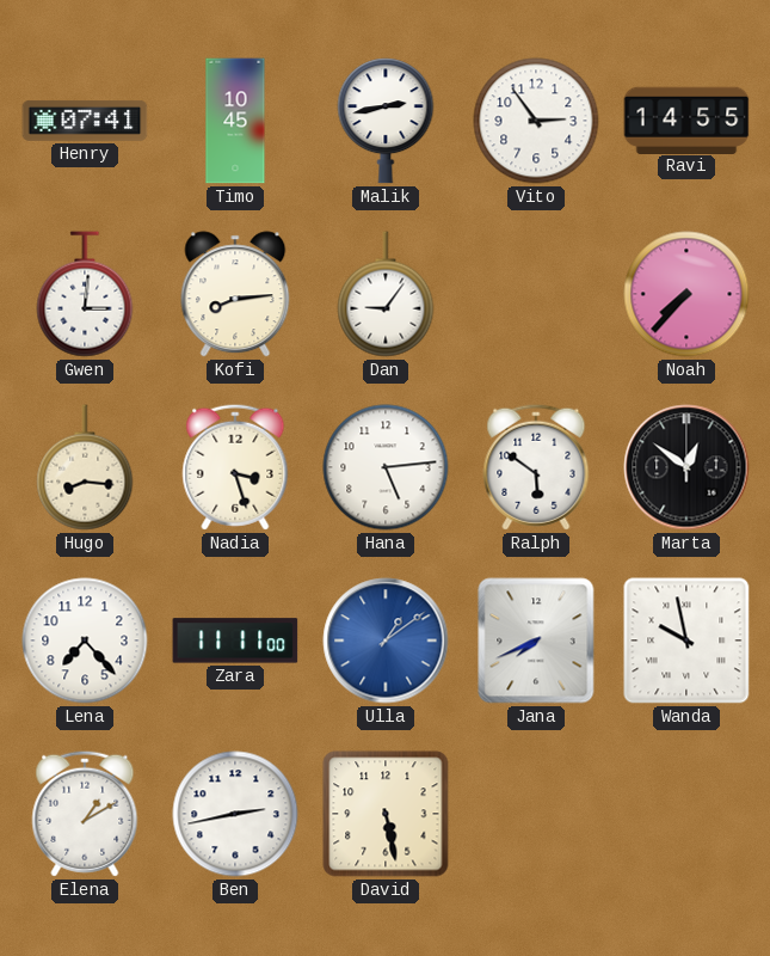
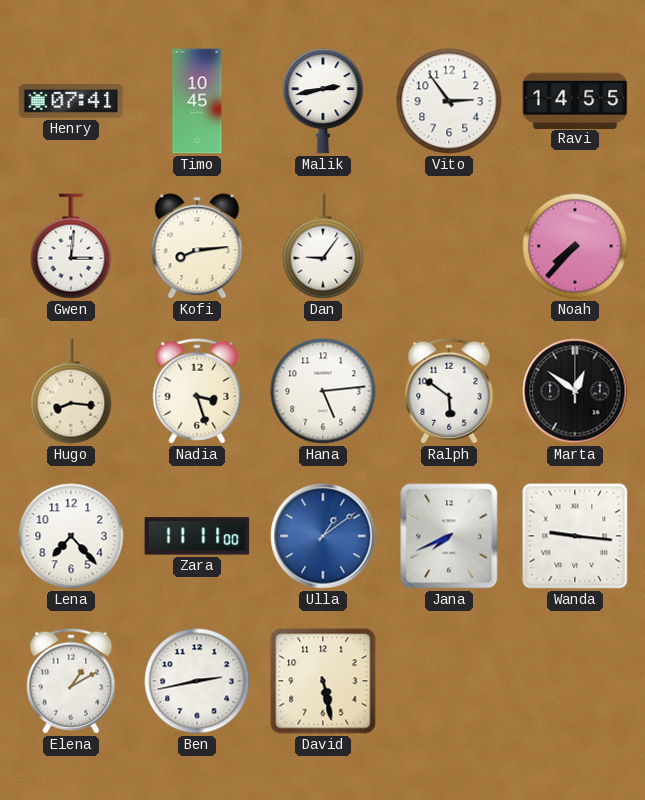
Wanda: 9:58 -> 9:16 (575, 536)
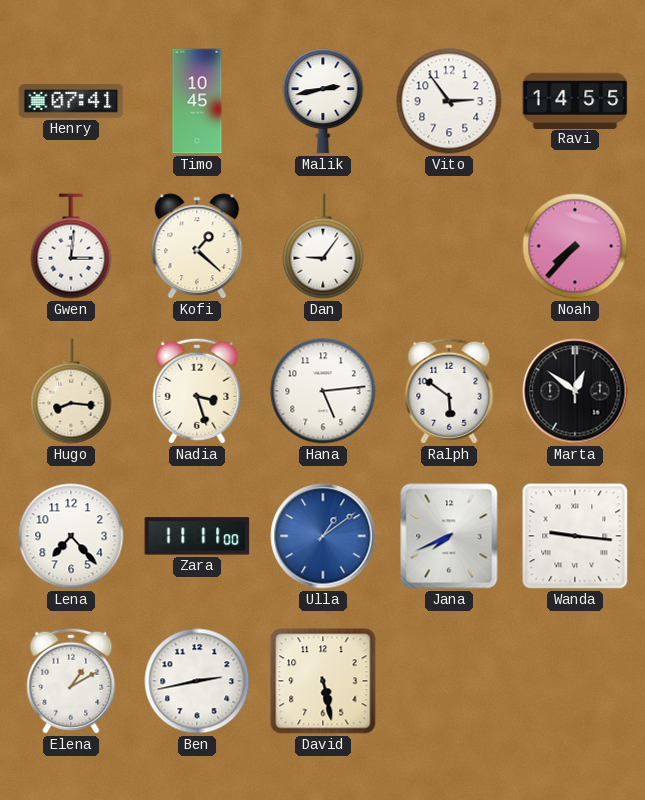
Kofi: 8:14 -> 1:22 (197, 246)
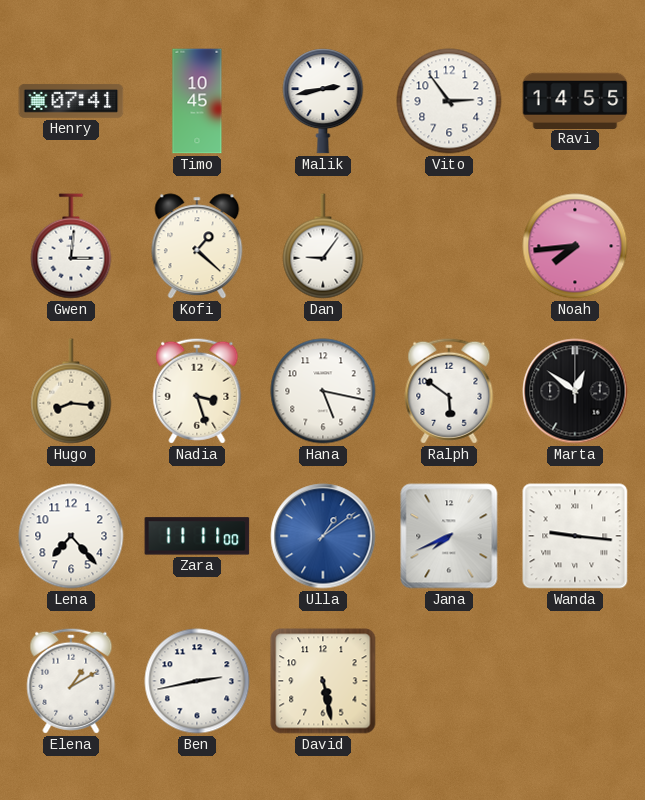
Noah: 7:37 -> 7:44 (575, 246)
Hana: 5:14 -> 5:17 (323, 391)
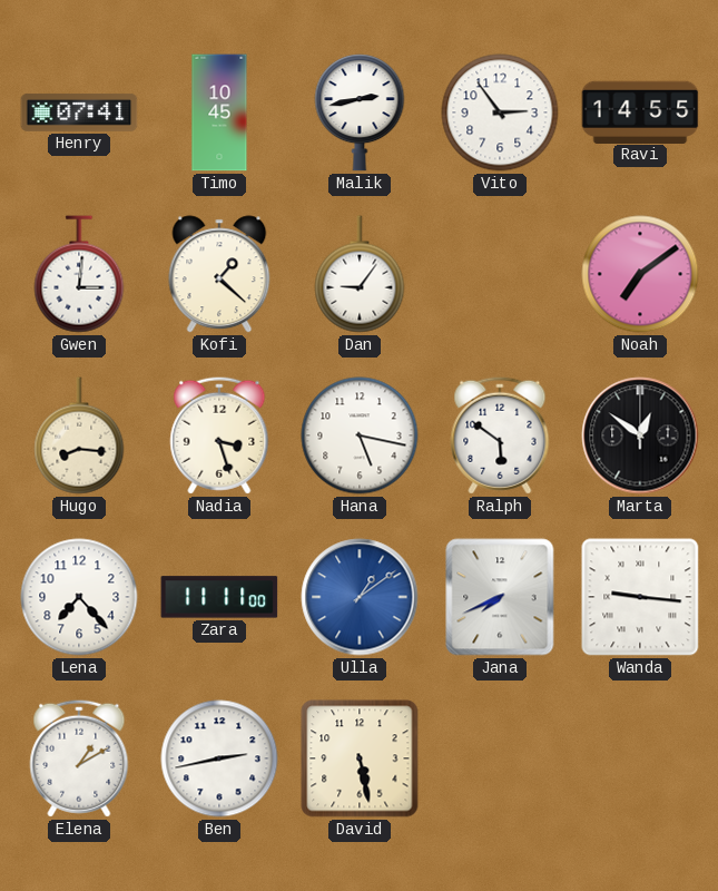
Noah: 7:44 -> 7:09 (640, 274)
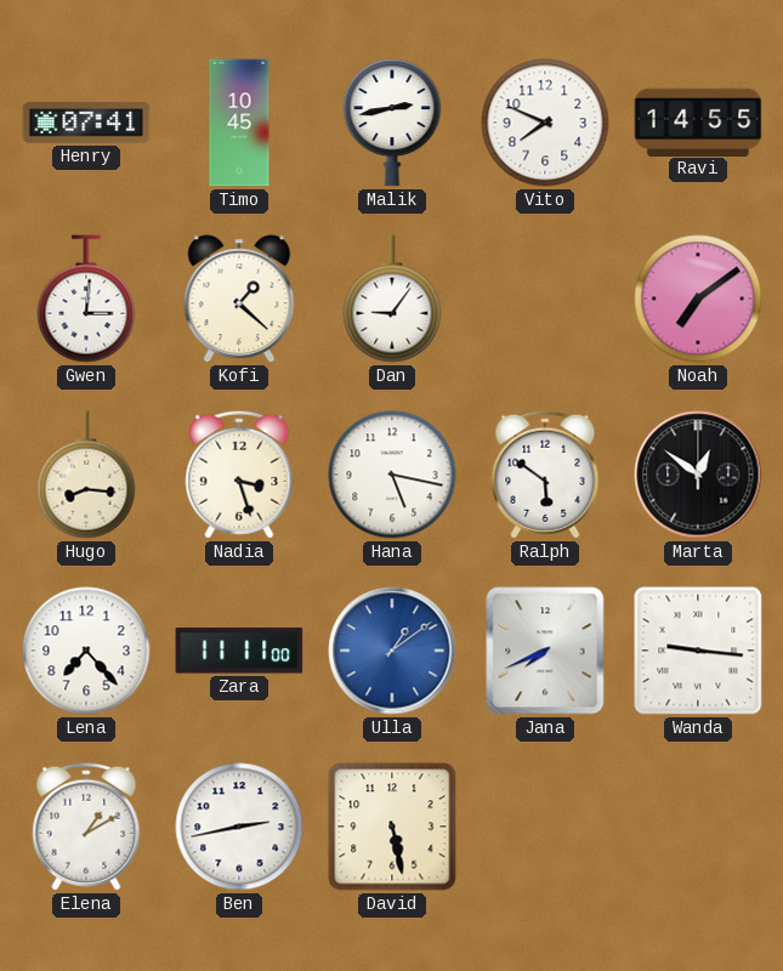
Vito: 2:54 -> 7:49 (545, 123)
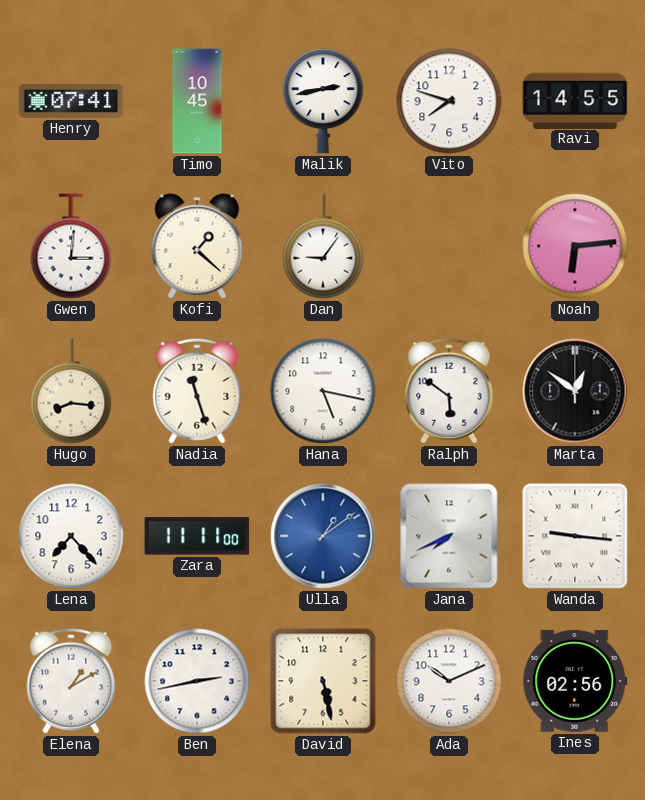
Vito: 7:49 -> 7:48 (449, 101)
Noah: 7:09 -> 6:14 (575, 246)
Nadia: 3:27 -> 11:27 (197, 391)
Ada: none -> 10:11 (449, 681)
Ines: none -> 02:56 (575, 682)
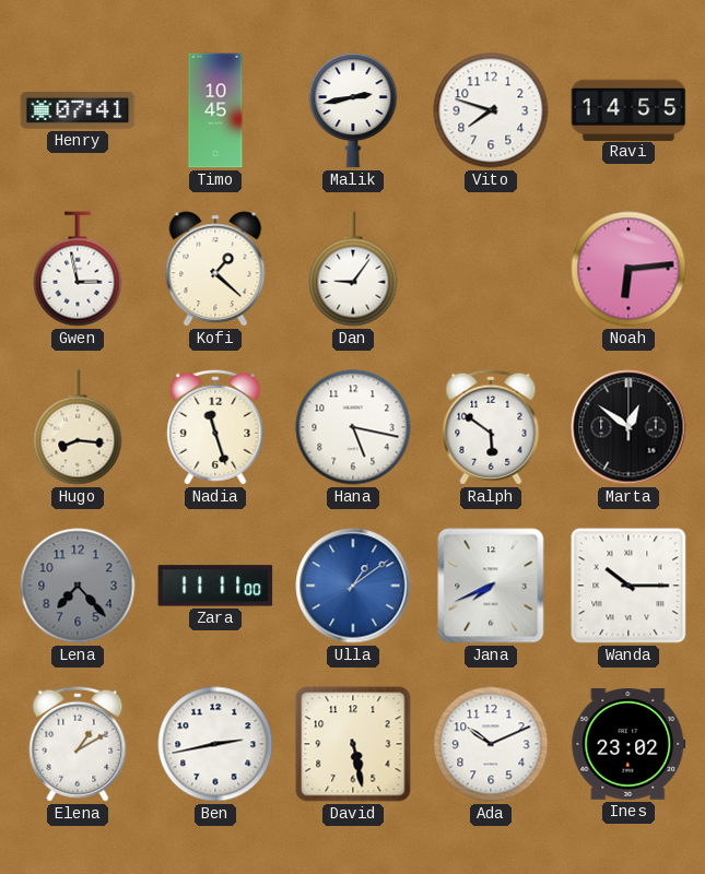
Gwen: 3:01 -> 2:58 (78, 269)
Lena dial: white -> grey (78, 586)
Wanda: 9:16 -> 10:15 (628, 586)
Ines: 02:56 -> 23:02 (628, 745)
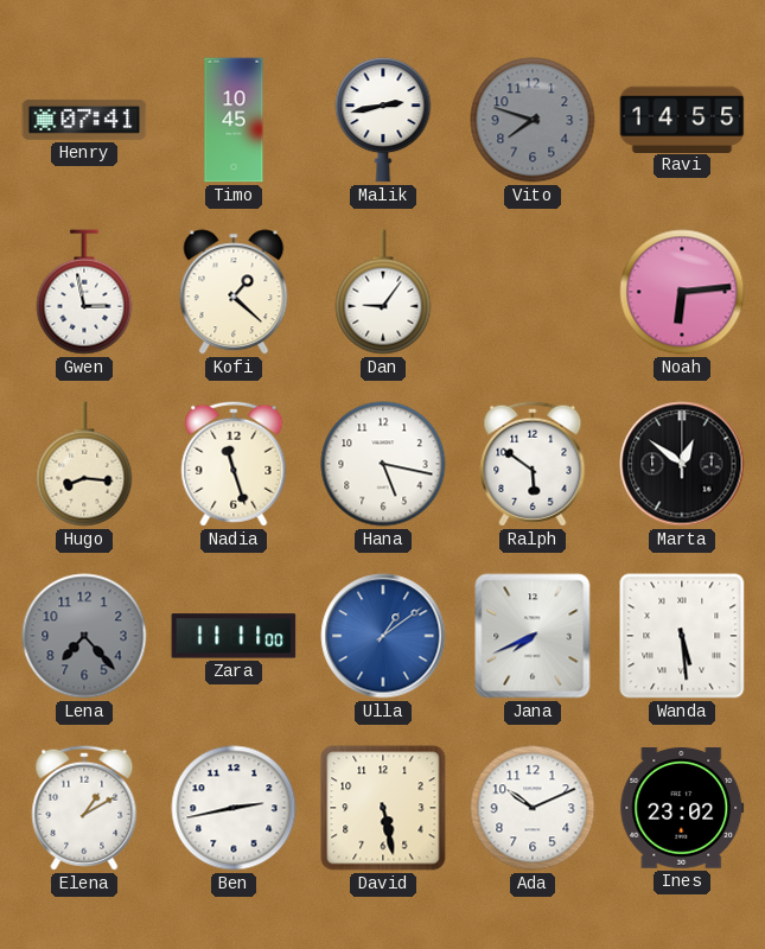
Vito dial: white -> grey (533, 120)
Wanda: 10:15 -> 5:29 (682, 636)
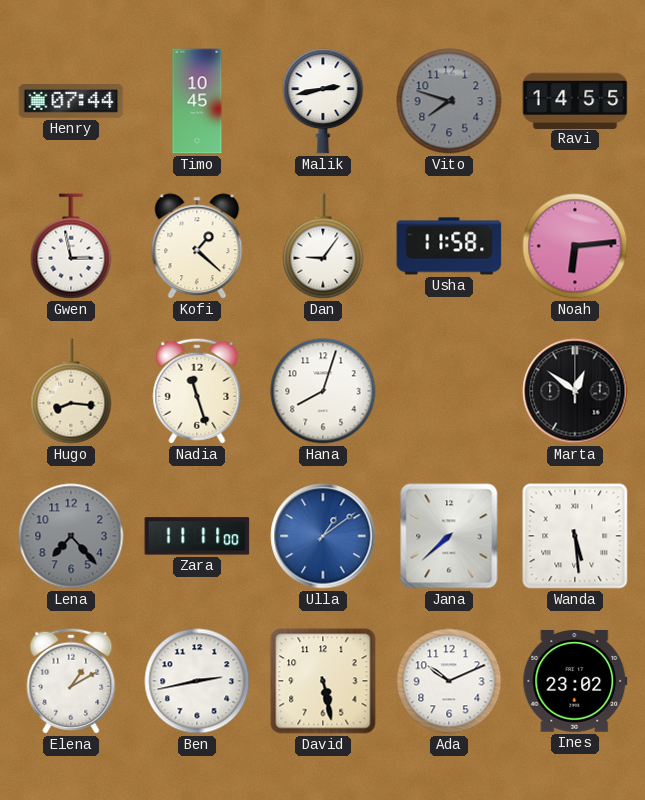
Henry: 07:41 -> 07:44 (71, 101)
Usha: none -> 11:58 (449, 246)
Hana: 5:17 -> 8:03 (323, 391)
Ralph: 5:51 -> none (533, 464)
Jana: 7:41 -> 7:38 (449, 536)
